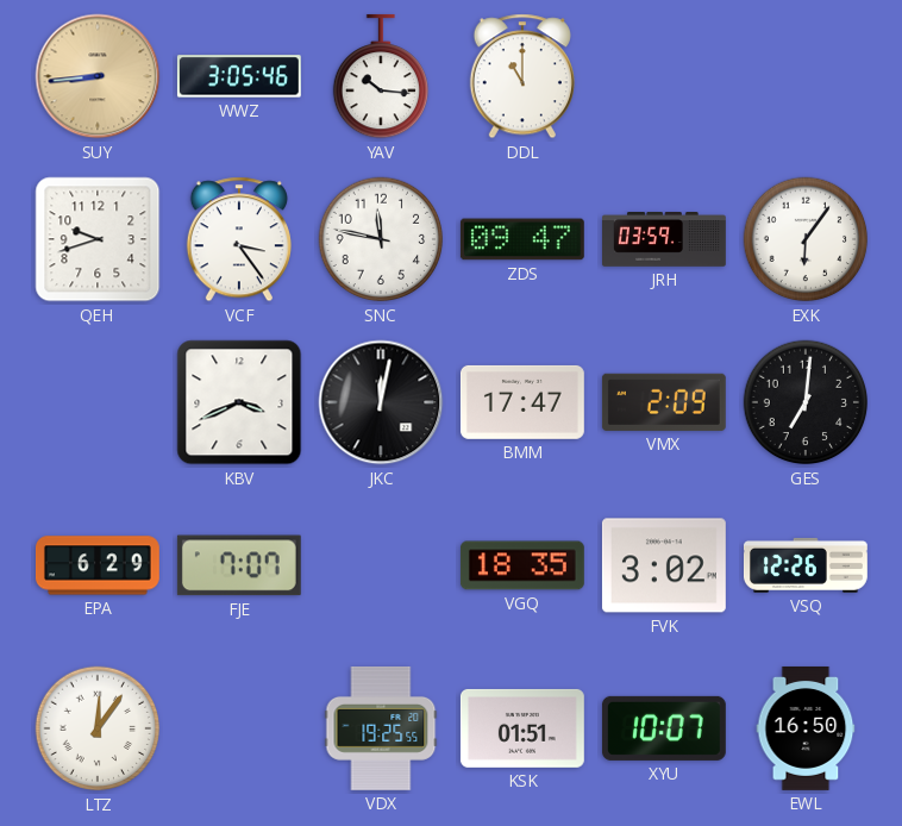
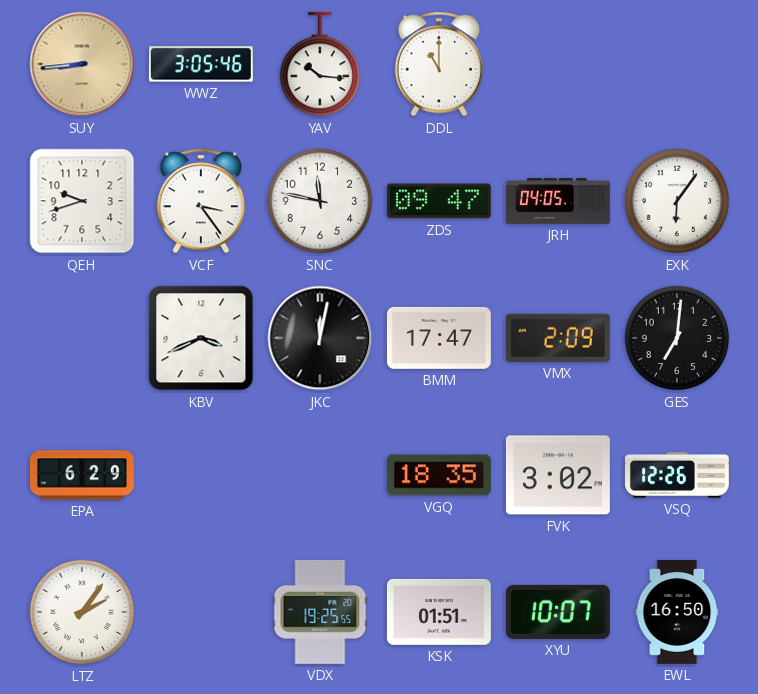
JRH: 03:59 -> 04:05 (559, 201)
FJE: 7:07 -> none (239, 565)
LTZ: 12:06 -> 2:06 (82, 612)
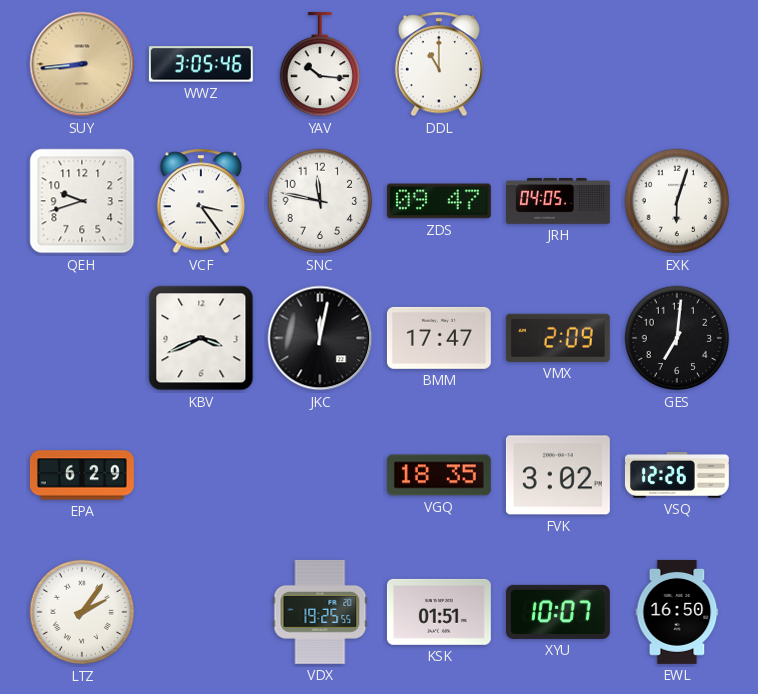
EXK: 6:06 -> 6:03 (677, 201)
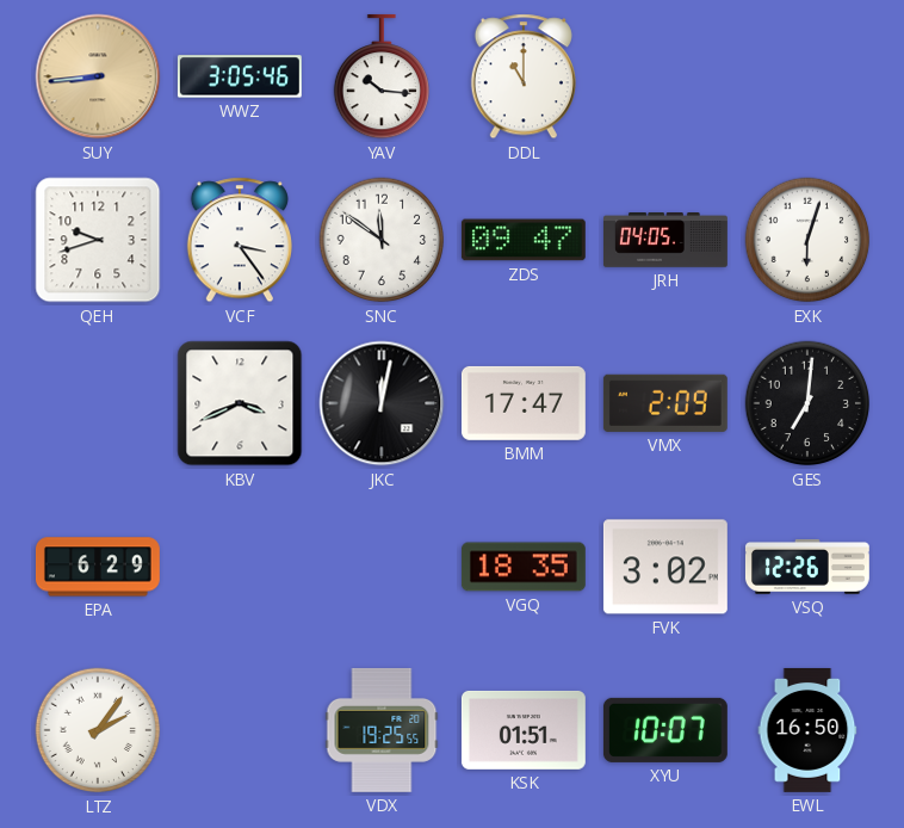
SNC: 11:47 -> 11:51 (382, 240)
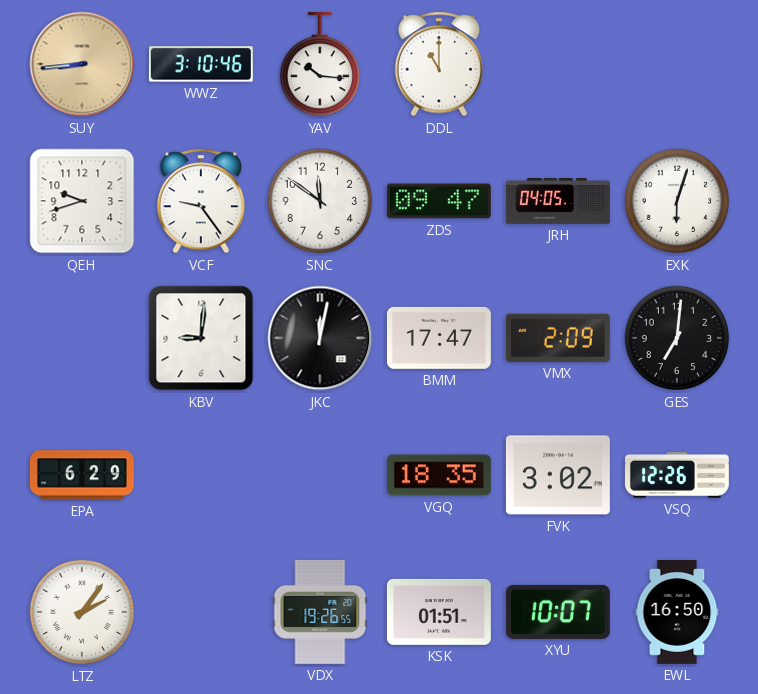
WWZ: 3:05 -> 3:10 (201, 64)
VCF: 3:24 -> 9:24 (201, 201)
KBV: 3:41 -> 9:01 (201, 338)
VDX: 19:25 -> 19:26 (320, 612)
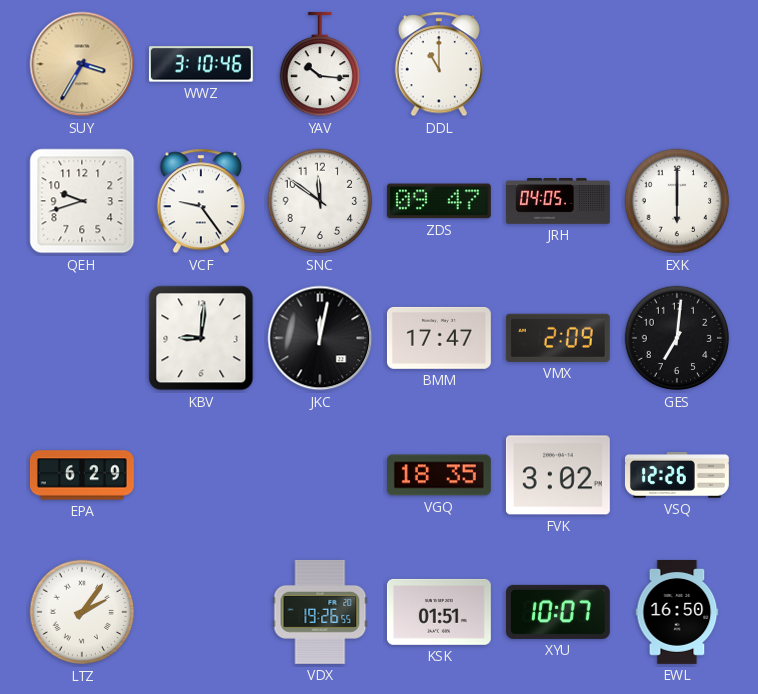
SUY: 8:44 -> 3:35 (82, 64)
EXK: 6:03 -> 6:00 (677, 201)
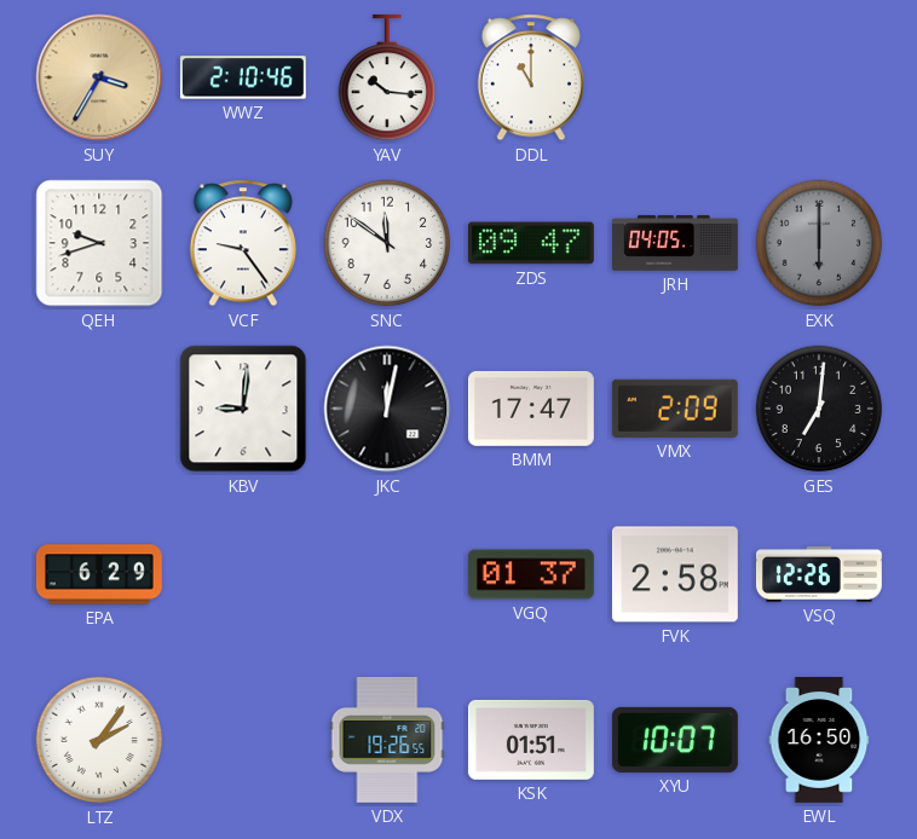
WWZ: 3:10 -> 2:10 (243, 77)
EXK dial: white -> grey (819, 243)
VGQ: 18:35 -> 01:37 (531, 574)
FVK: 3:02 -> 2:58 (675, 574)
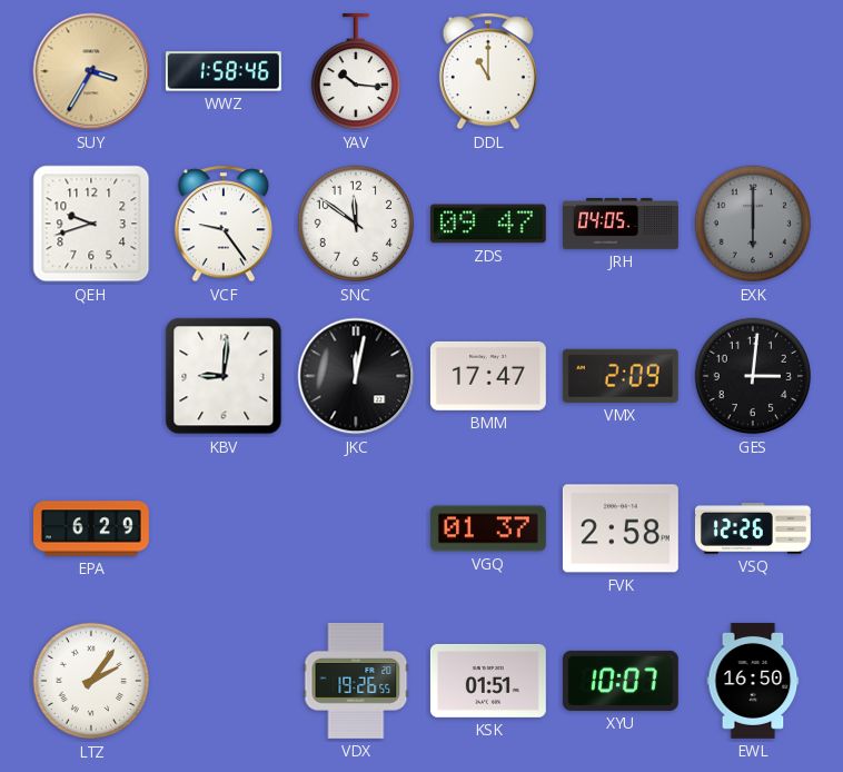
WWZ: 2:10 -> 1:58 (224, 71)
GES: 7:01 -> 3:01 (753, 376)
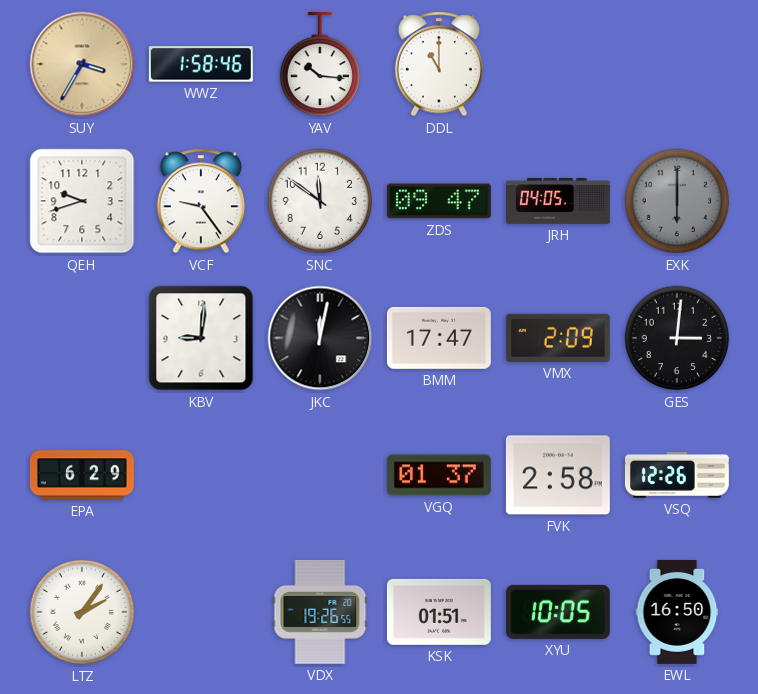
XYU: 10:07 -> 10:05 (558, 612)
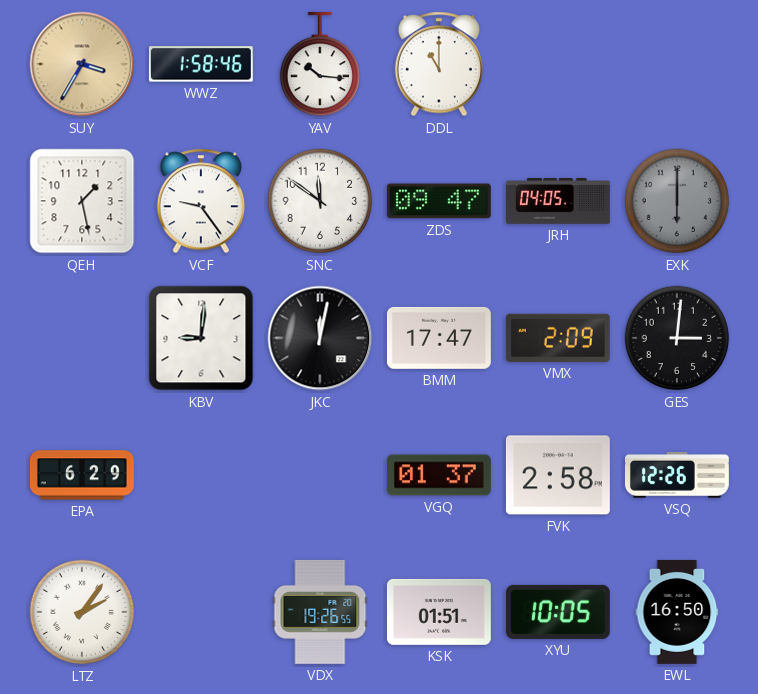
QEH: 9:42 -> 1:28 (82, 201)
